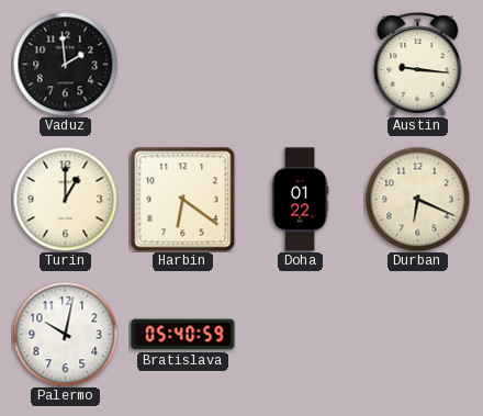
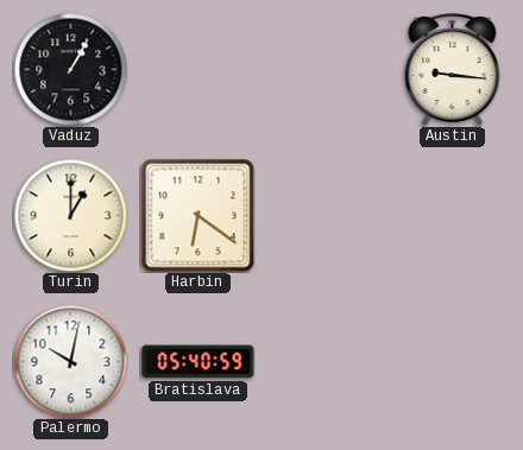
Vaduz: 1:59 -> 1:05 (70, 69)
Doha: 01:22 -> none (300, 200)
Durban: 6:19 -> none (417, 199)
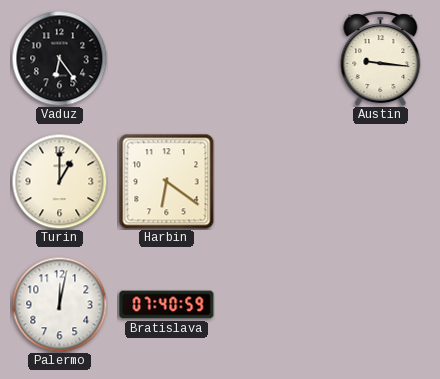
Vaduz: 1:05 -> 6:24 (59, 58)
Palermo: 10:02 -> 12:02 (59, 304)
Bratislava: 05:40 -> 07:40 (167, 305)
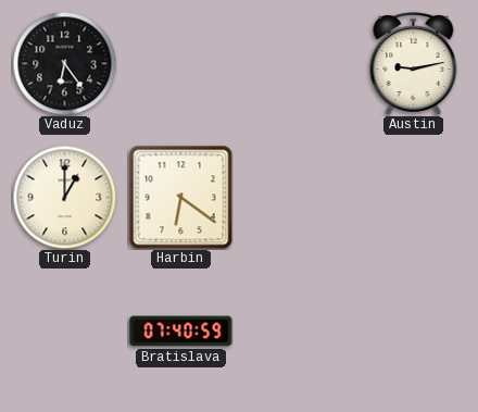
Austin: 9:16 -> 9:13 (414, 64)
Palermo: 12:02 -> none (59, 304)
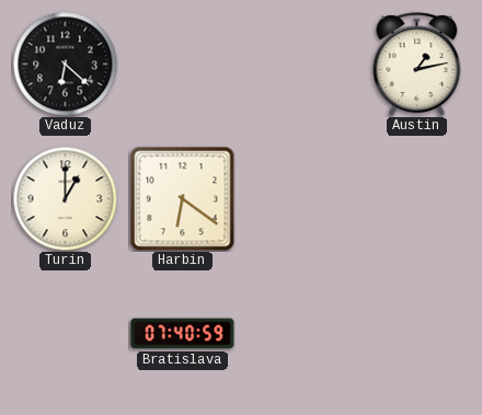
Vaduz: 6:24 -> 6:22 (65, 64)
Austin: 9:13 -> 1:13 (417, 65)
